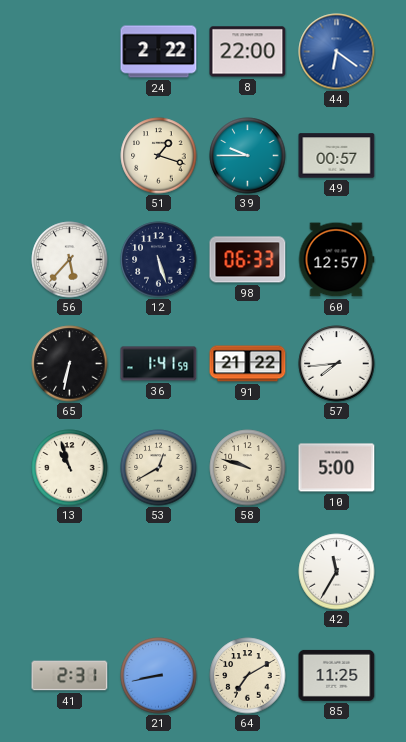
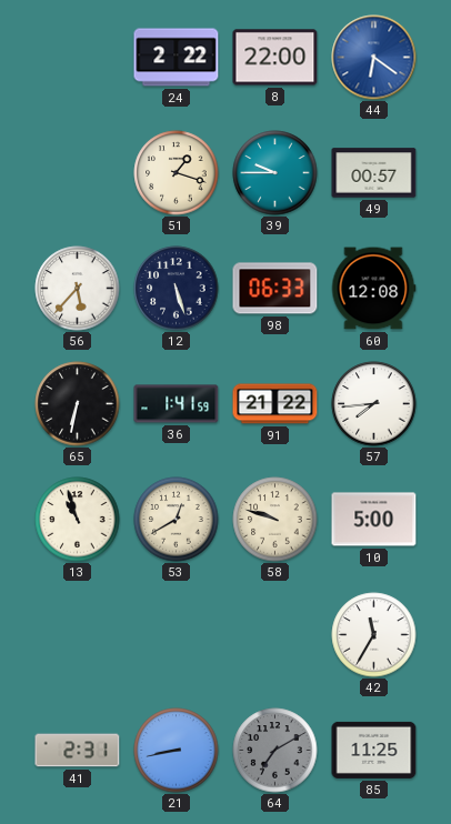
60: 12:57 -> 12:08 (373, 289)
64 dial: cream -> grey (275, 751)
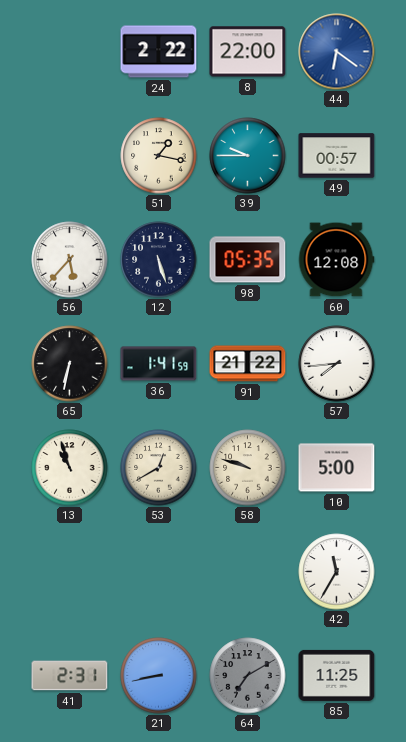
51: 1:18 -> 1:17 (159, 156)
98: 06:33 -> 05:35 (248, 260)
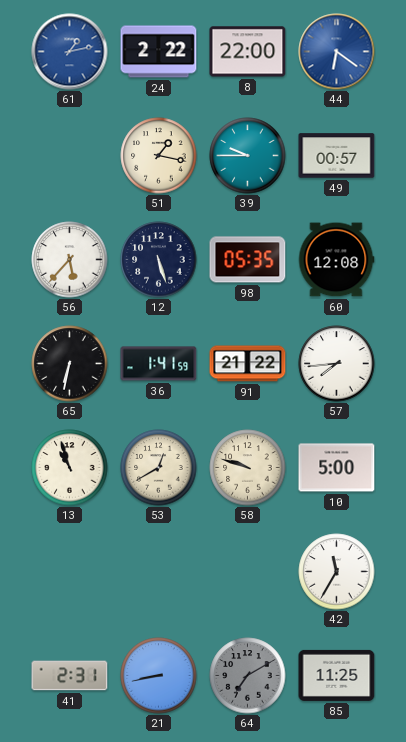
61: none -> 1:13 (70, 52)
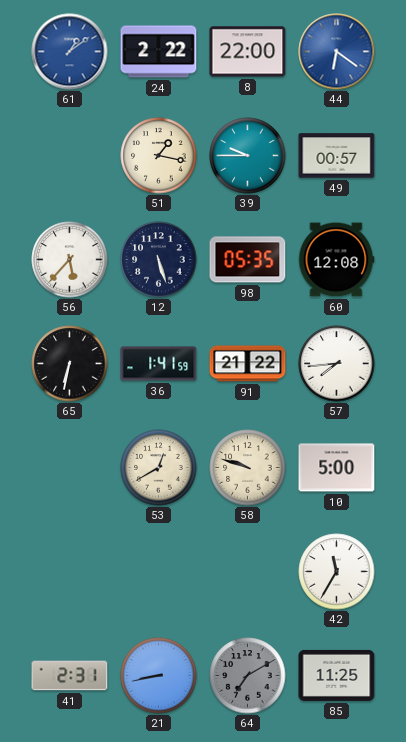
61: 1:13 -> 1:09 (70, 52)
13: 10:57 -> none (70, 468)
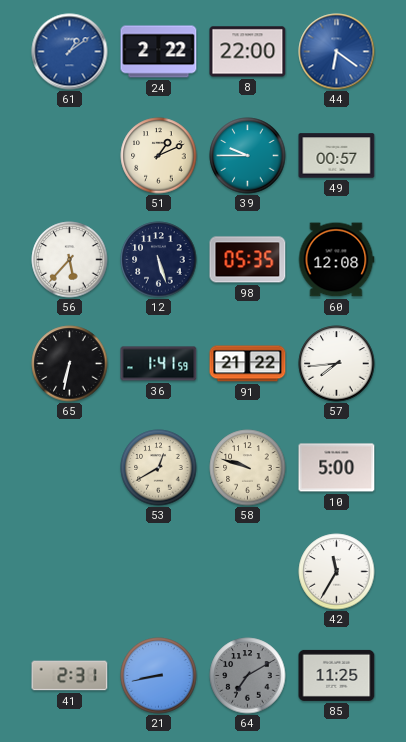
51: 1:17 -> 1:11 (159, 156)
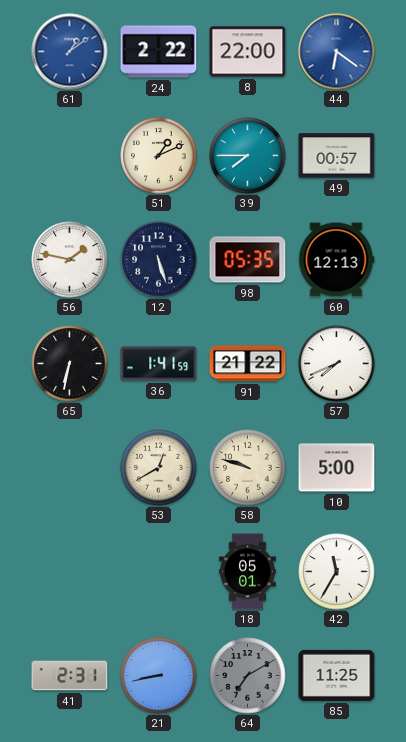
39: 9:45 -> 7:45 (248, 156)
56: 5:37 -> 1:47 (70, 260)
60: 12:08 -> 12:13 (336, 260)
57: 7:44 -> 7:41 (337, 364)
18: none -> 05:01 (248, 572)
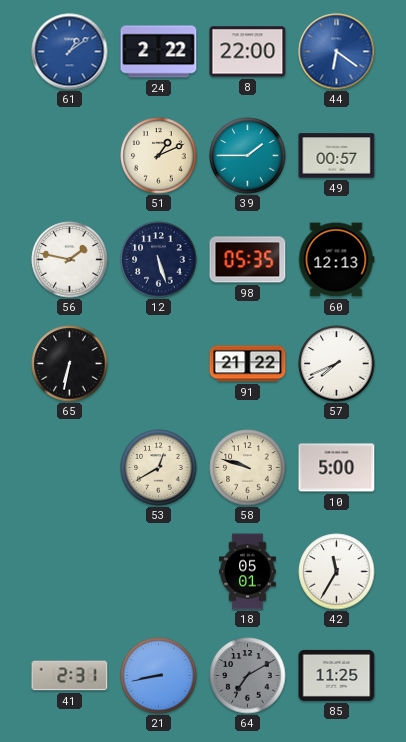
39: 7:45 -> 1:45 (248, 156)
36: 1:41 -> none (159, 364)
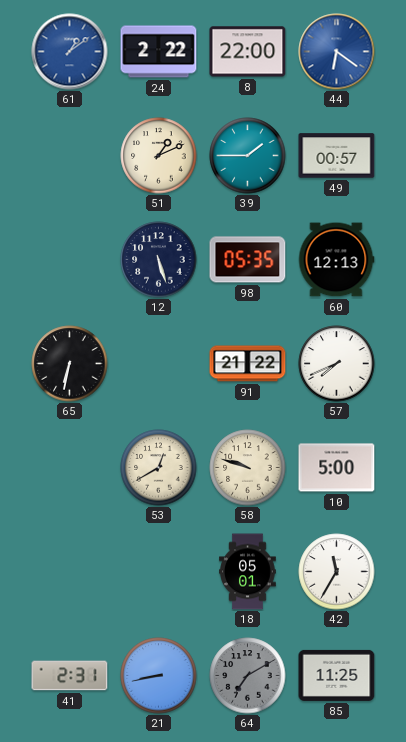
56: 1:47 -> none (70, 260)
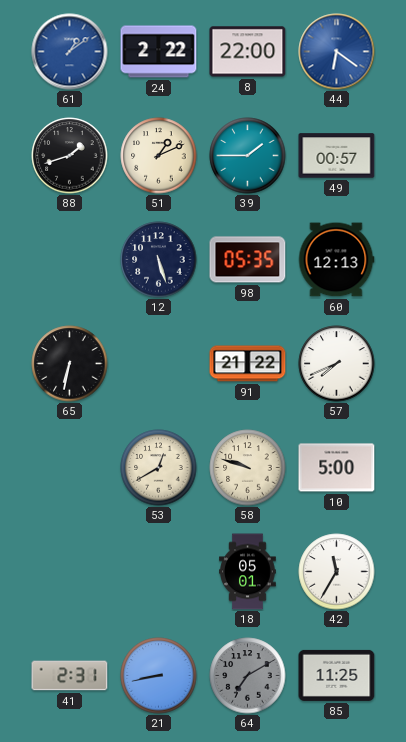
88: none -> 1:42 (70, 156)
